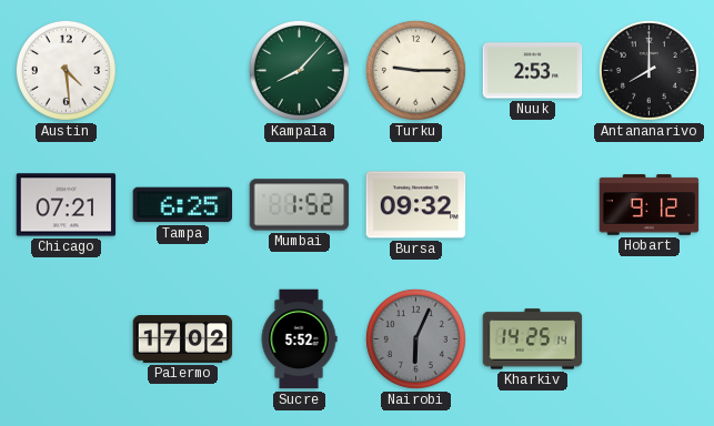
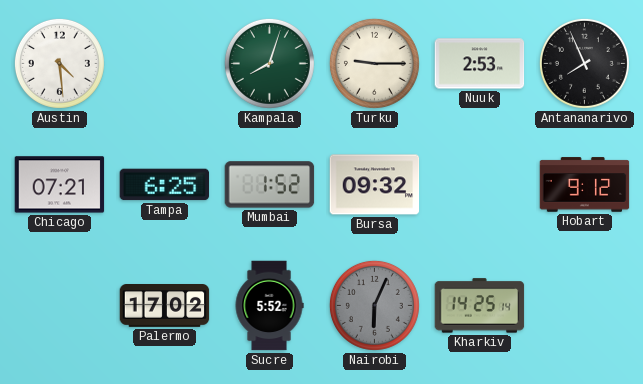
Kampala: 8:07 -> 8:03 (269, 63)
Antananarivo: 8:00 -> 7:56 (584, 63)
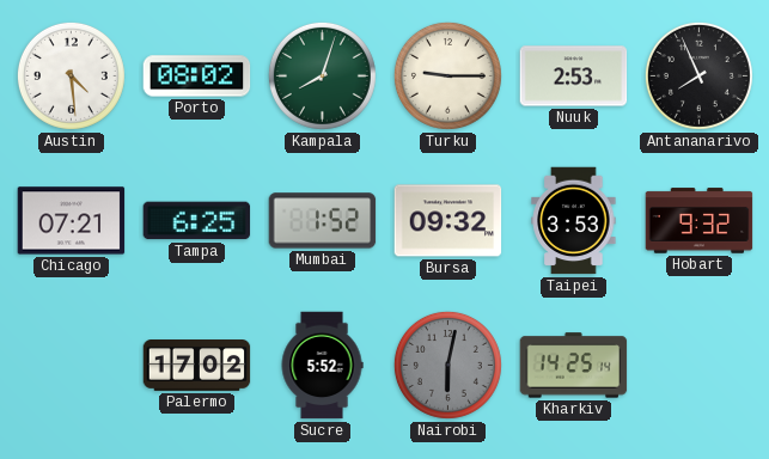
Porto: none -> 08:02 (197, 76)
Taipei: none -> 3:53 (574, 221)
Hobart: 9:12 -> 9:32 (700, 221)
Nairobi: 6:04 -> 6:02 (447, 365)
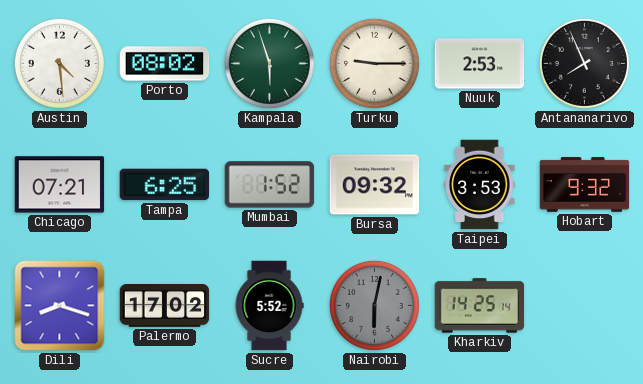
Kampala: 8:03 -> 5:57 (269, 63)
Dili: none -> 8:18 (60, 306)
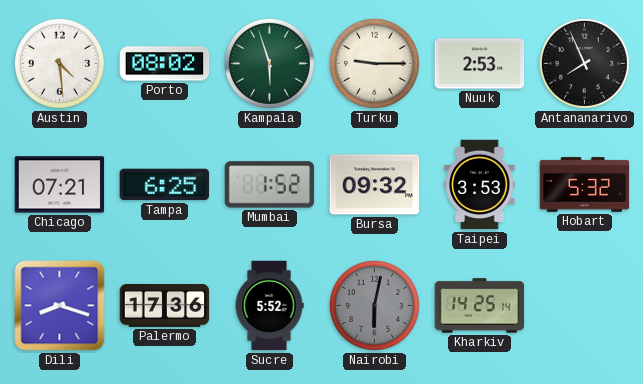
Hobart: 9:32 -> 5:32 (585, 185)
Palermo: 17:02 -> 17:36 (165, 306)
